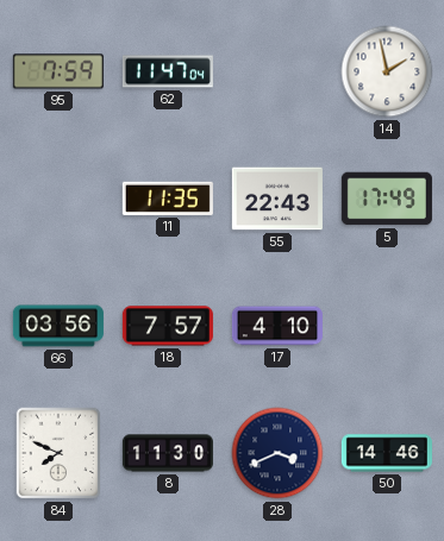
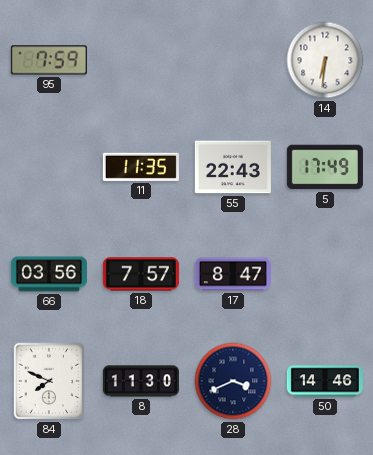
62: 11:47 -> none (168, 71)
14: 1:58 -> 6:31 (325, 60)
17: 4:10 -> 8:47 (233, 274)
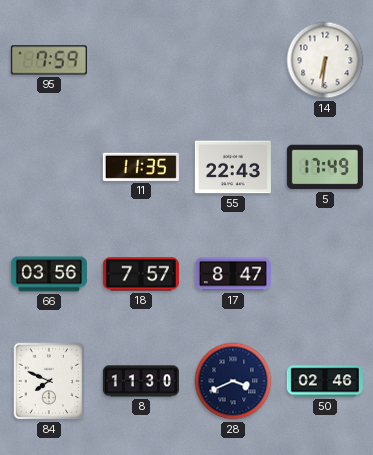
50: 14:46 -> 02:46 (325, 381)
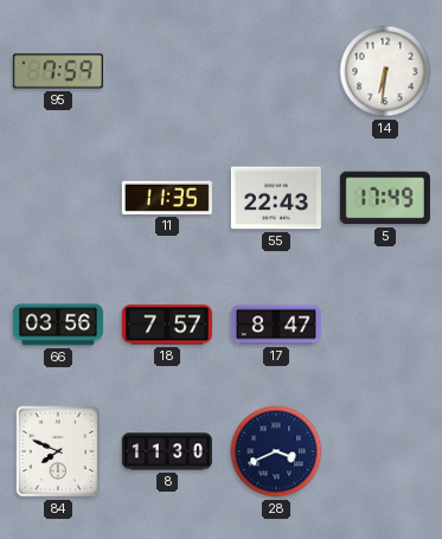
50: 02:46 -> none (325, 381)
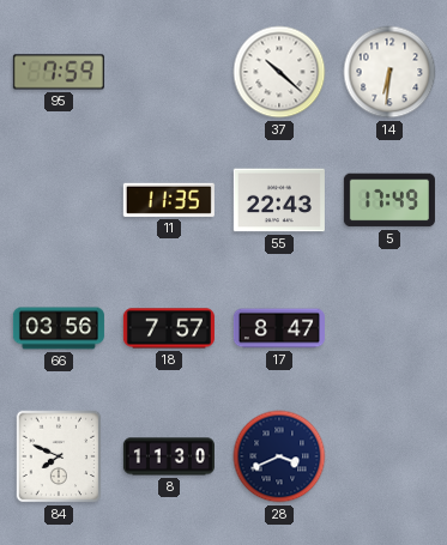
37: none -> 10:22 (279, 72)
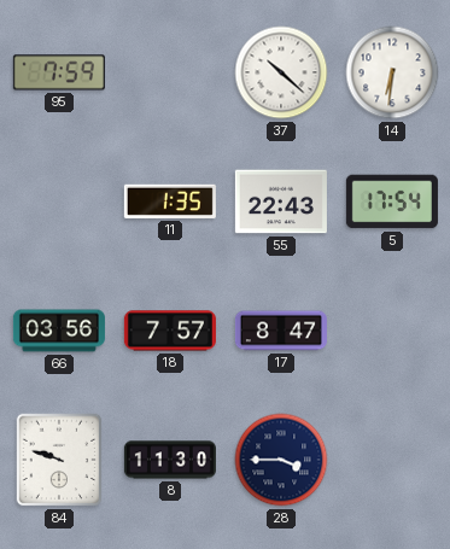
11: 11:35 -> 1:35 (170, 202)
5: 17:49 -> 17:54 (392, 202)
84: 7:49 -> 9:48 (59, 460)
28: 3:41 -> 3:45 (281, 460)
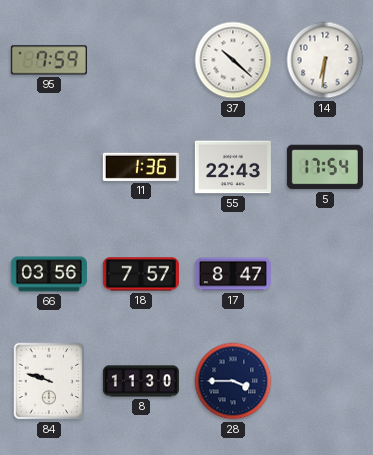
11: 1:35 -> 1:36 (141, 167)
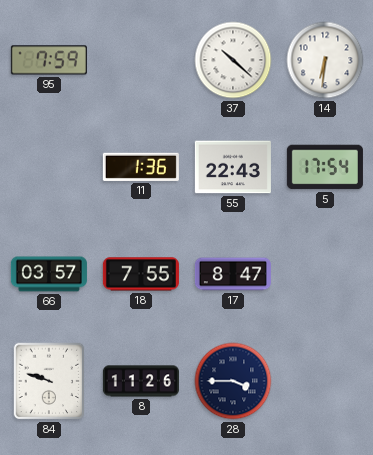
66: 03:56 -> 03:57 (49, 274)
18: 7:57 -> 7:55 (141, 274)
8: 11:30 -> 11:26 (141, 381)
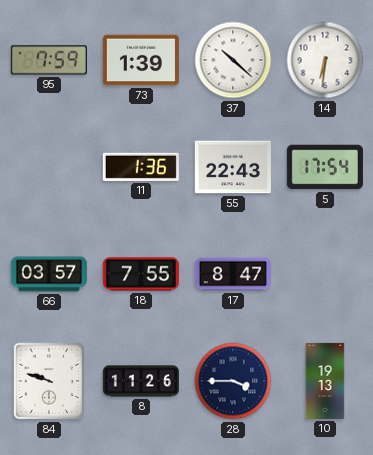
73: none -> 1:39 (141, 60)
10: none -> 19:13 (325, 381)
